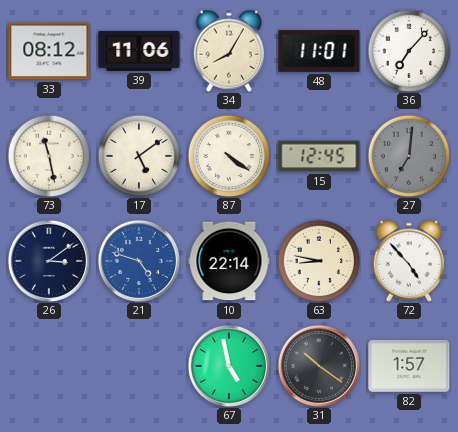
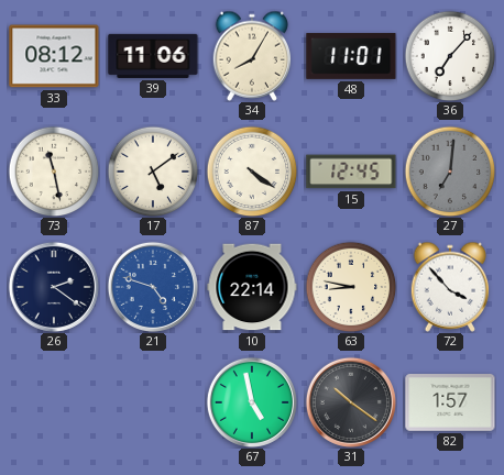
26: 3:09 -> 2:21 (54, 287)
72: 4:53 -> 3:53 (450, 287)
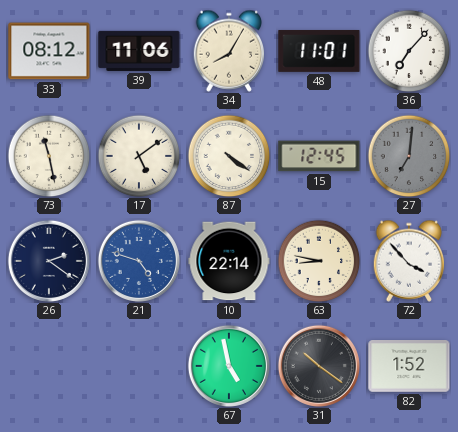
82: 1:57 -> 1:52 (409, 367)
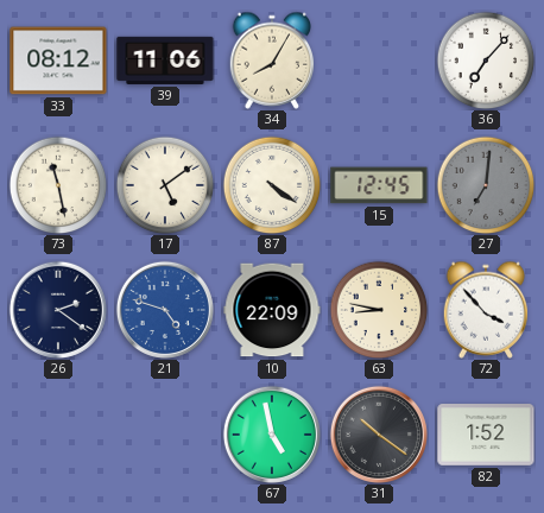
48: 11:01 -> none (319, 51)
10: 22:14 -> 22:09 (272, 310)
